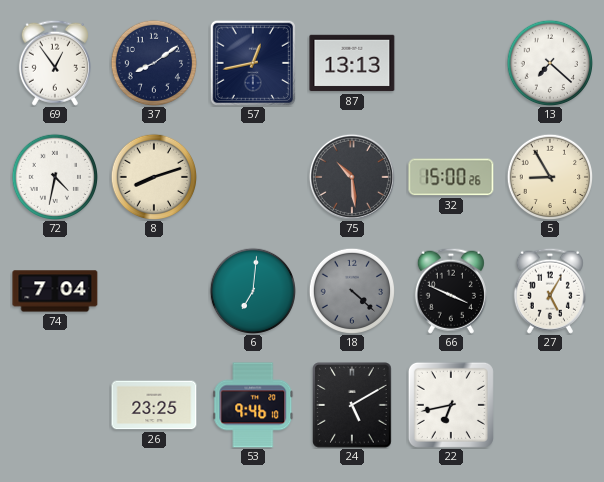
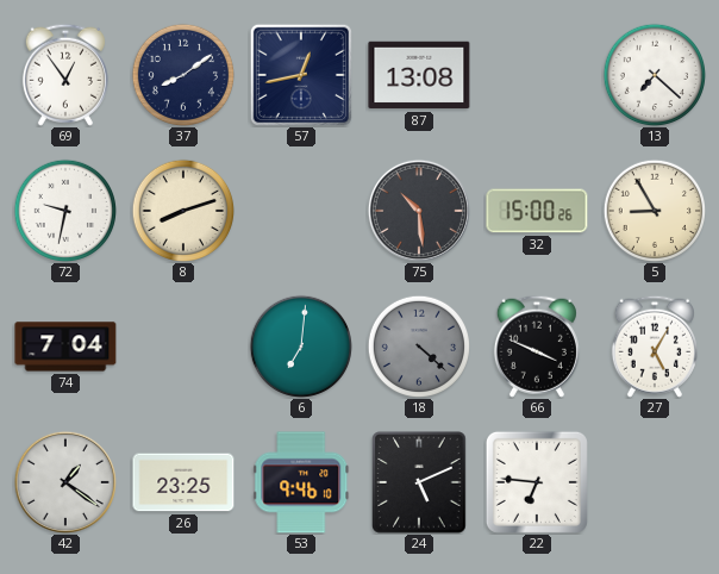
87: 13:13 -> 13:08 (419, 75)
72: 4:32 -> 9:32 (64, 210)
42: none -> 1:21 (65, 482)
24: 5:10 -> 5:11 (419, 482)
22: 6:43 -> 6:46 (537, 482)
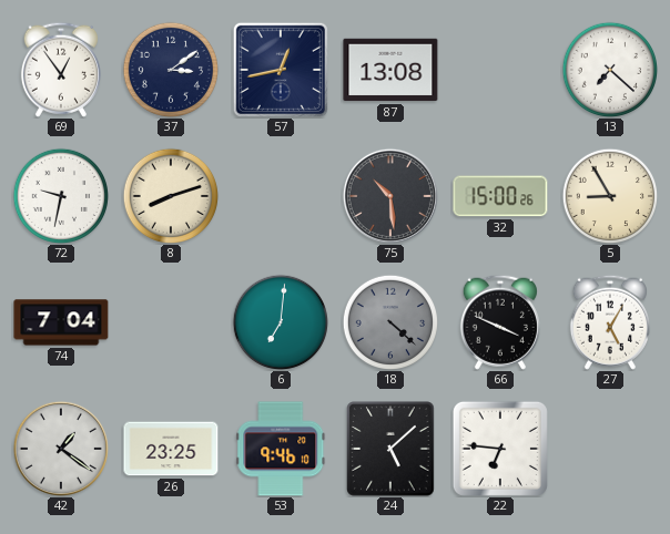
37: 8:09 -> 3:09 (170, 69)
24: 5:11 -> 5:08 (390, 449)
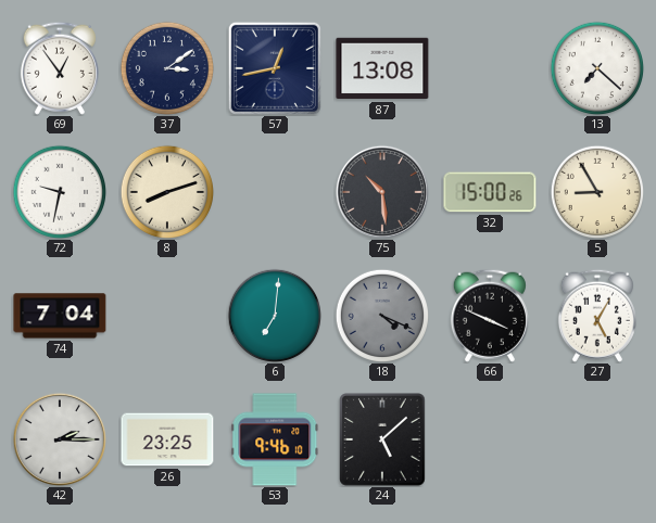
18: 4:22 -> 4:19 (381, 315)
42: 1:21 -> 2:15 (60, 439)
22: 6:46 -> none (500, 449)
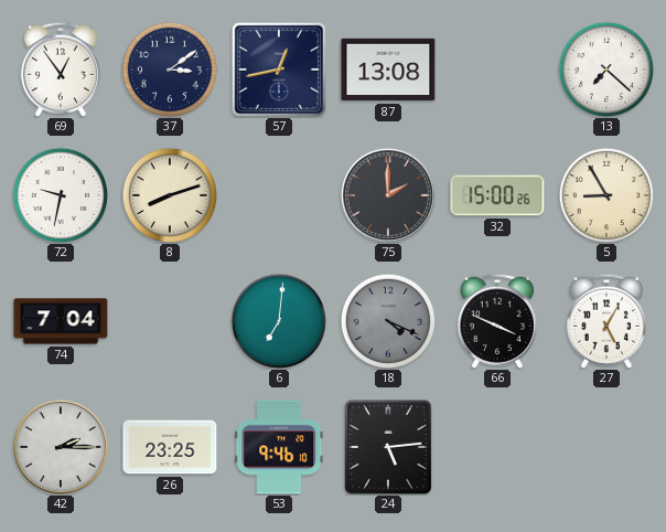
75: 10:29 -> 2:00 (388, 195)
24: 5:08 -> 5:14 (388, 447)
